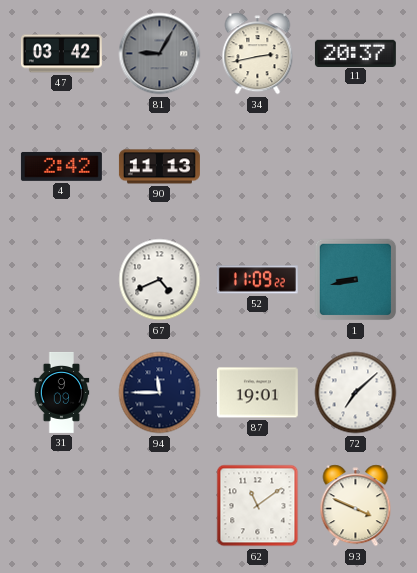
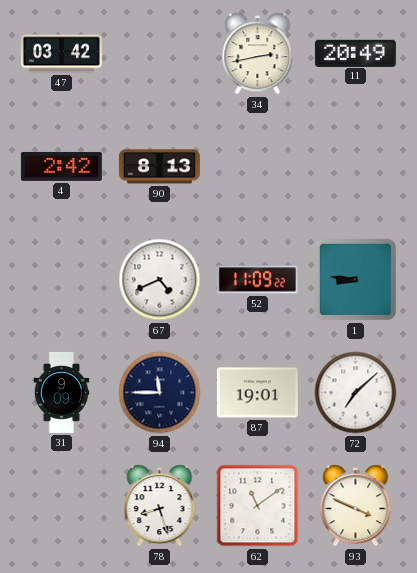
81: 9:05 -> none (160, 54)
11: 20:37 -> 20:49 (355, 53)
90: 11:13 -> 8:13 (159, 167)
1: 8:43 -> 8:46 (356, 280)
78: none -> 8:27 (160, 506)
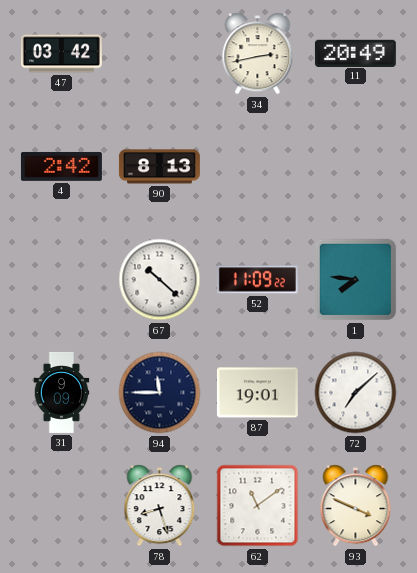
67: 4:41 -> 10:22 (160, 280)
1: 8:46 -> 7:46 (356, 280)
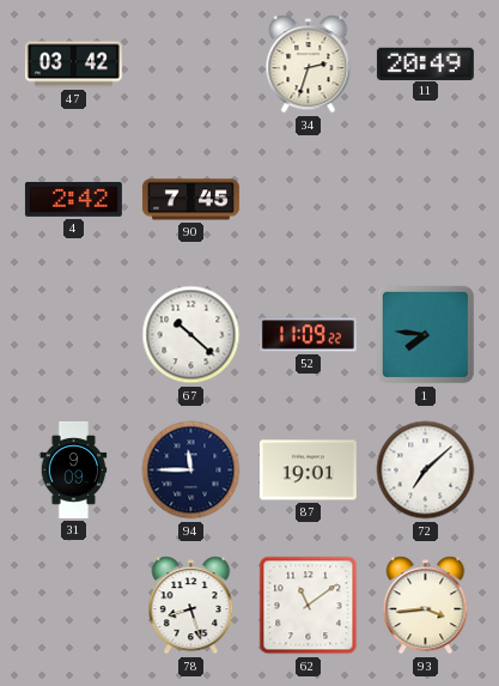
34: 2:43 -> 2:33 (309, 65)
90: 8:13 -> 7:45 (190, 200)
93: 3:49 -> 3:44 (426, 606)
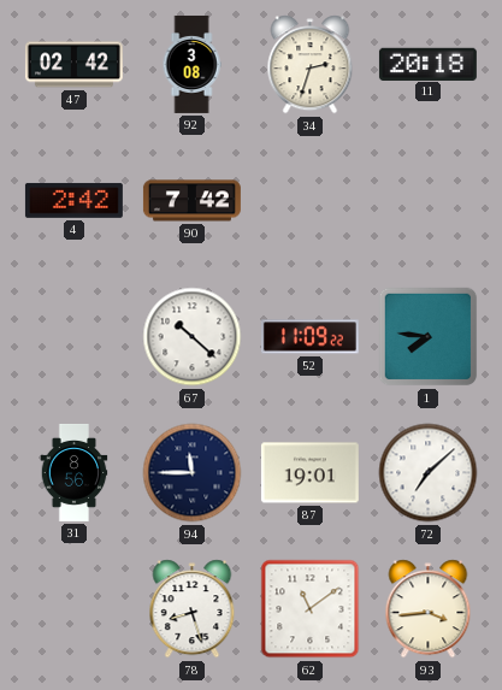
47: 03:42 -> 02:42 (73, 65)
92: none -> 3:08 (191, 64)
11: 20:49 -> 20:18 (427, 64)
90: 7:45 -> 7:42 (191, 201)
31: 9:09 -> 8:56 (75, 472)
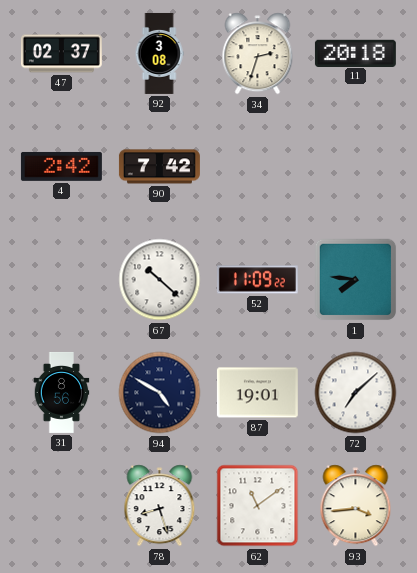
47: 02:42 -> 02:37 (61, 54)
94: 11:45 -> 4:50 (160, 393)
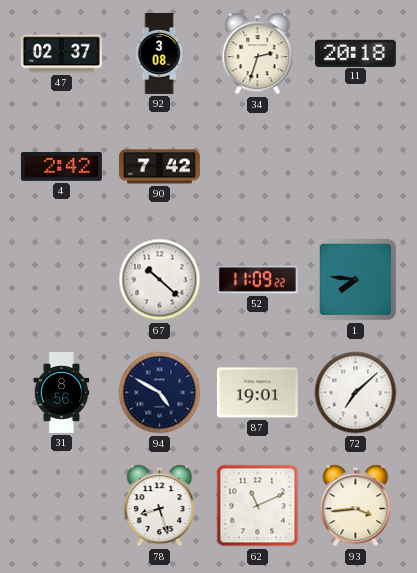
62: 11:09 -> 11:11 (258, 506)
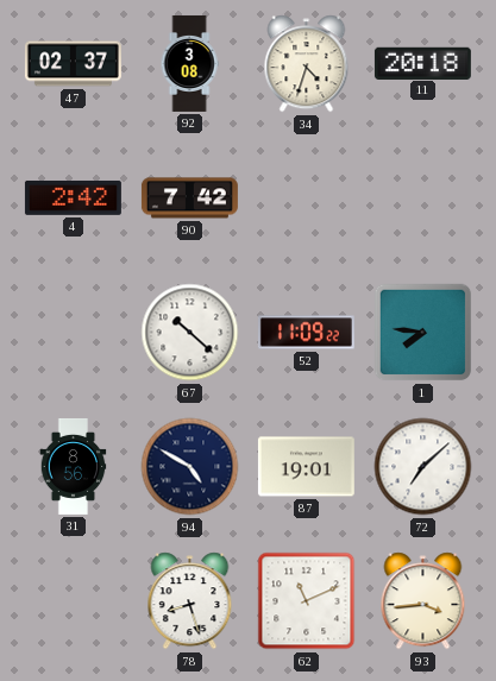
34: 2:33 -> 4:33 (307, 64)
